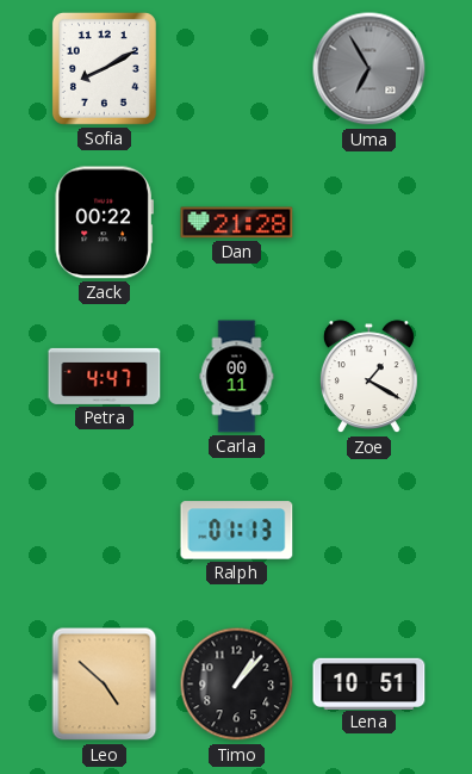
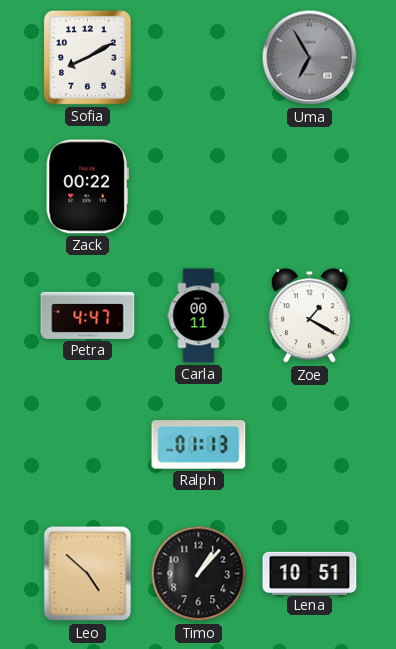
Dan: 21:28 -> none (237, 223)
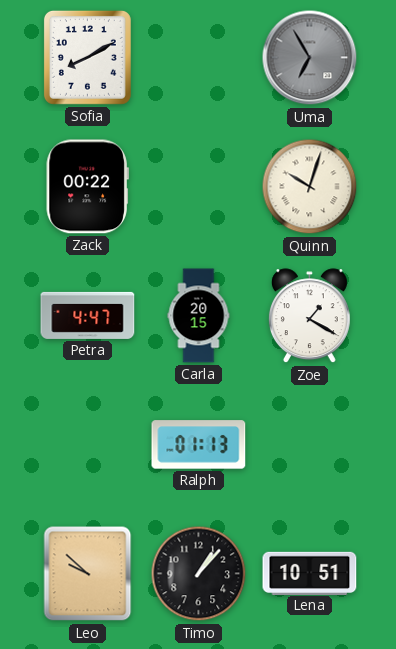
Quinn: none -> 10:03 (310, 187)
Carla: 00:11 -> 20:15 (199, 316)
Leo: 4:52 -> 9:52 (88, 574)
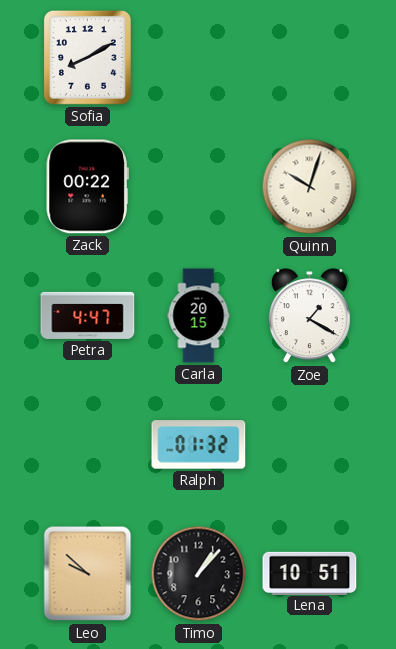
Uma: 6:55 -> none (310, 58)
Ralph: 01:13 -> 01:32 (199, 445)
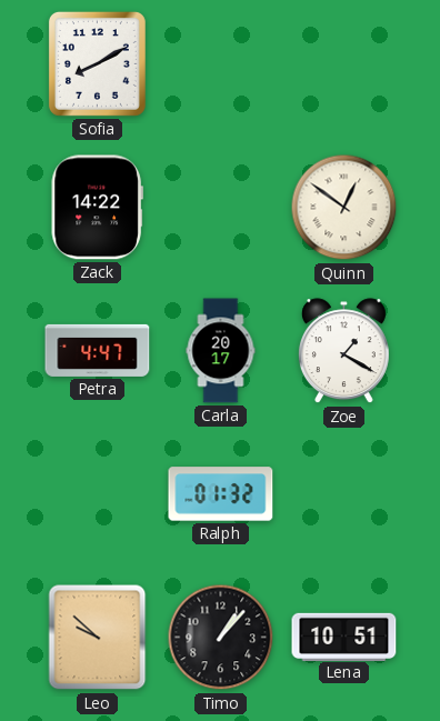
Zack: 00:22 -> 14:22 (97, 208)
Quinn: 10:03 -> 12:51 (344, 208)
Carla: 20:15 -> 20:17 (221, 351)
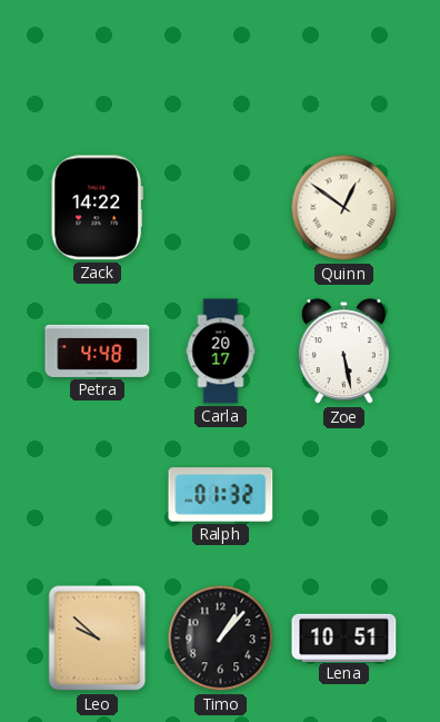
Sofia: 8:10 -> none (97, 63)
Petra: 4:47 -> 4:48 (98, 350)
Zoe: 1:20 -> 5:28 (343, 352)
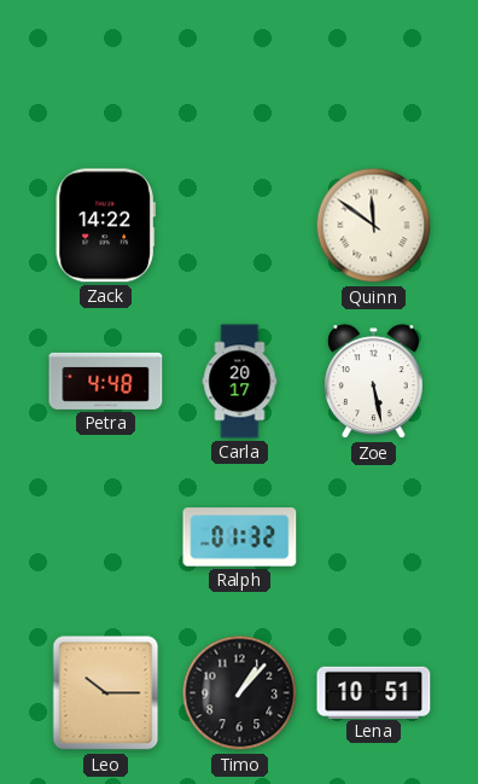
Quinn: 12:51 -> 11:51 (374, 226)
Leo: 9:52 -> 10:15 (106, 693)
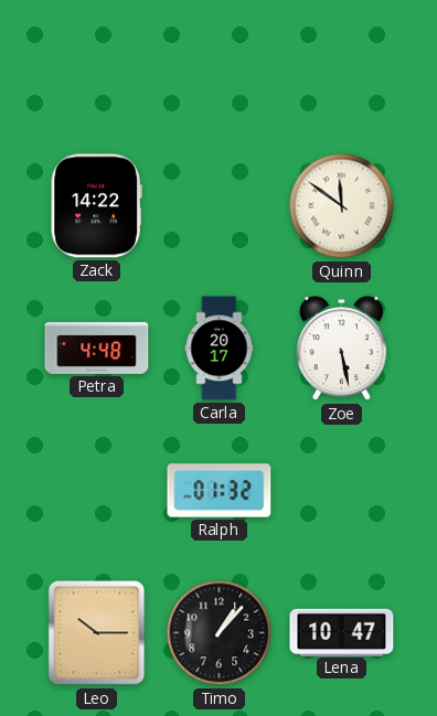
Lena: 10:51 -> 10:47 (342, 632)
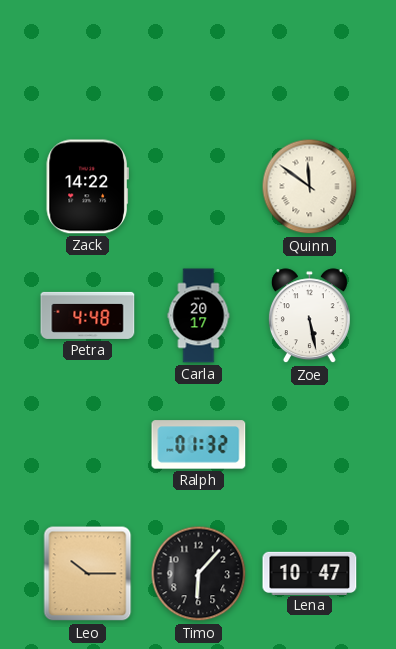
Timo: 1:07 -> 6:07 (199, 574)
